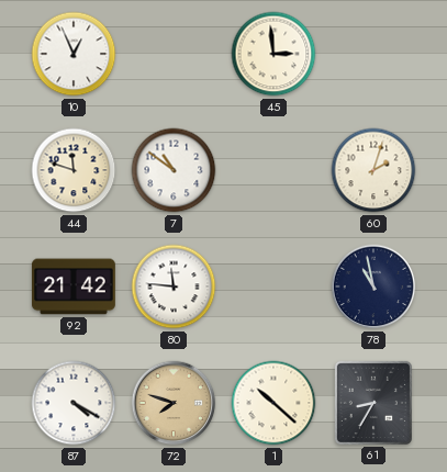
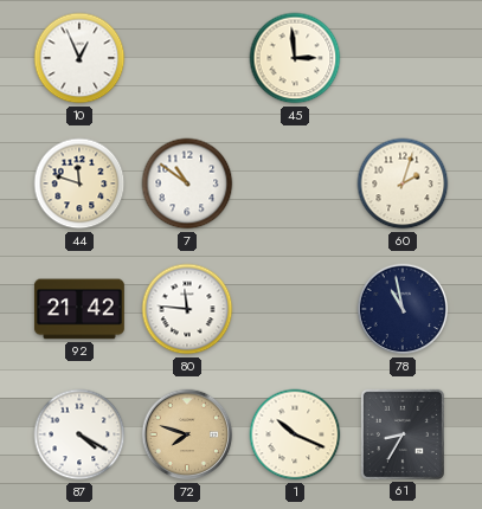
1: 10:22 -> 10:19 (295, 434)
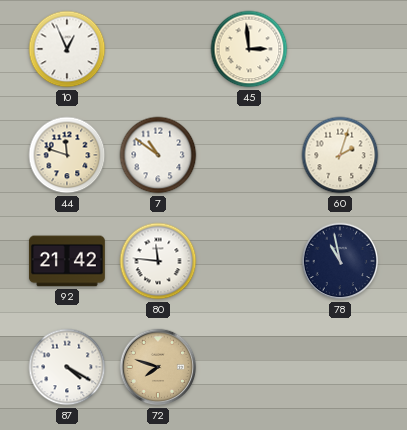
1: 10:19 -> none (295, 434)
61: 8:35 -> none (403, 434)
